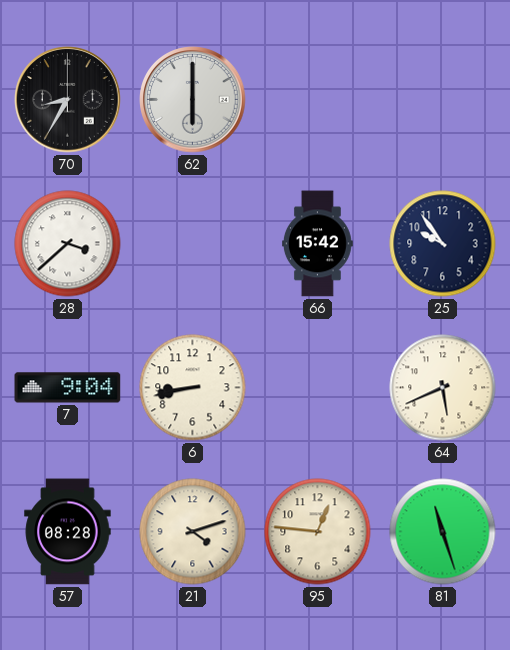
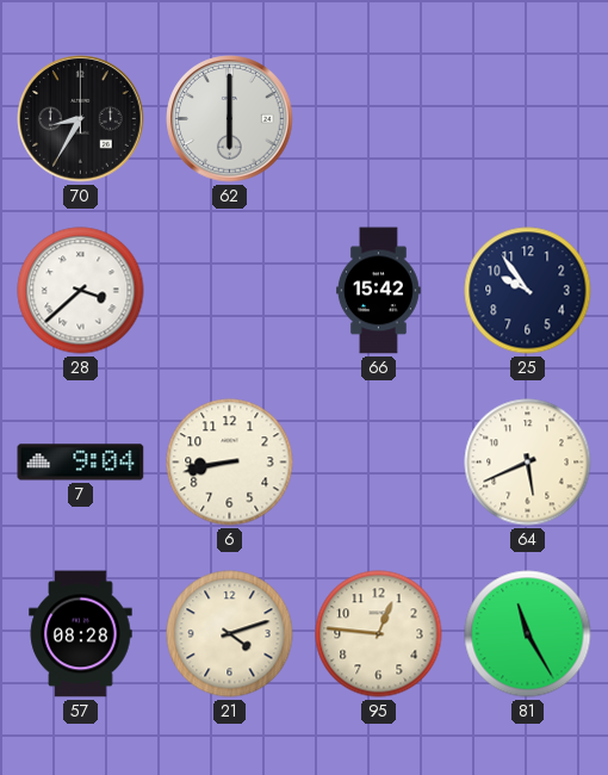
81: 11:27 -> 11:25 (528, 634)
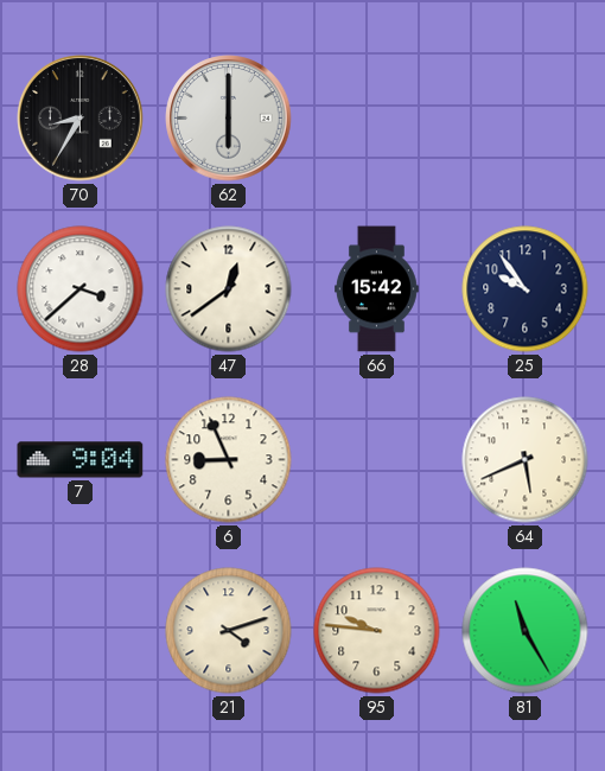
47: none -> 12:39 (229, 289)
6: 8:43 -> 8:56 (229, 460)
57: 08:28 -> none (81, 634)
95: 12:46 -> 9:46 (377, 631)
